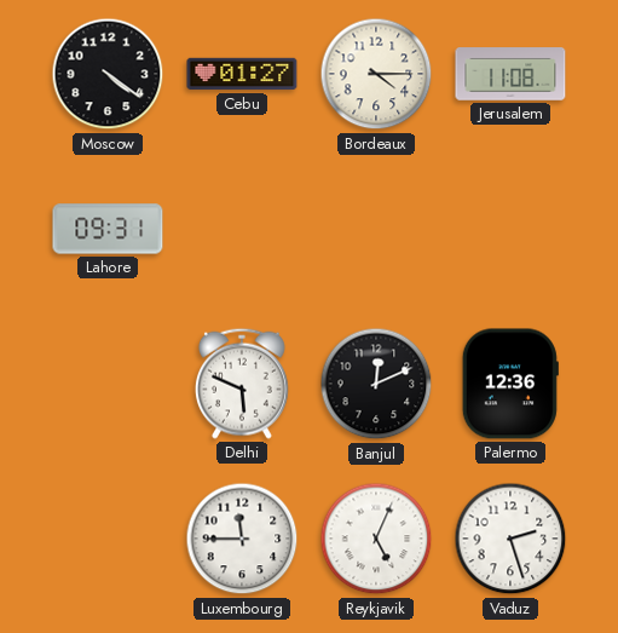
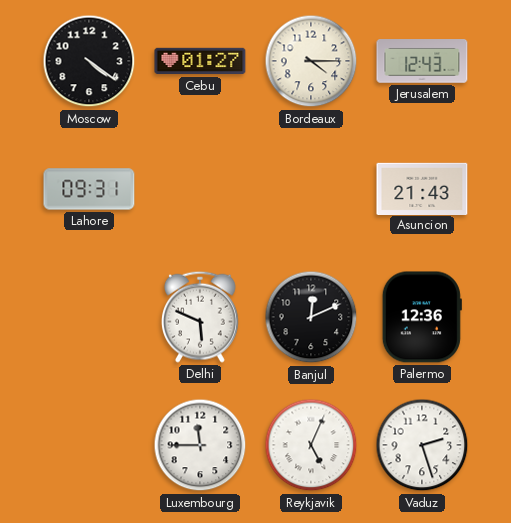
Jerusalem: 11:08 -> 12:43 (422, 61)
Asuncion: none -> 21:43 (422, 188)
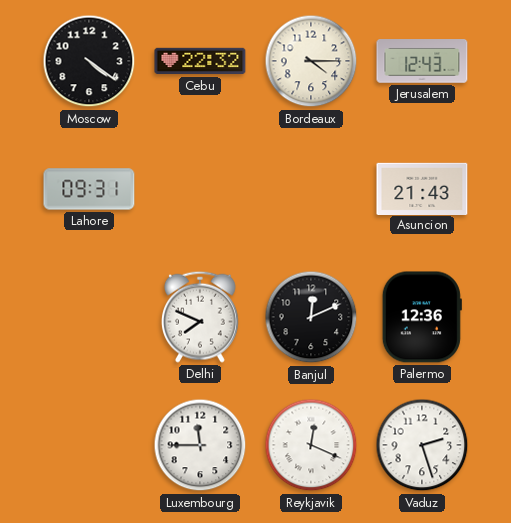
Cebu: 01:27 -> 22:32 (200, 61)
Delhi: 5:49 -> 7:49 (200, 317)
Reykjavik: 5:04 -> 12:19 (311, 445)
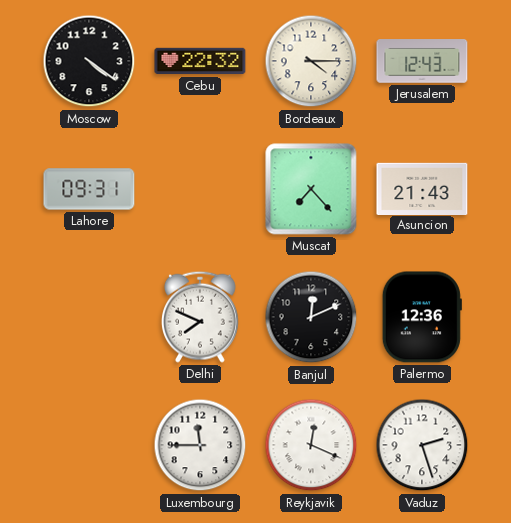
Muscat: none -> 7:23 (311, 189)
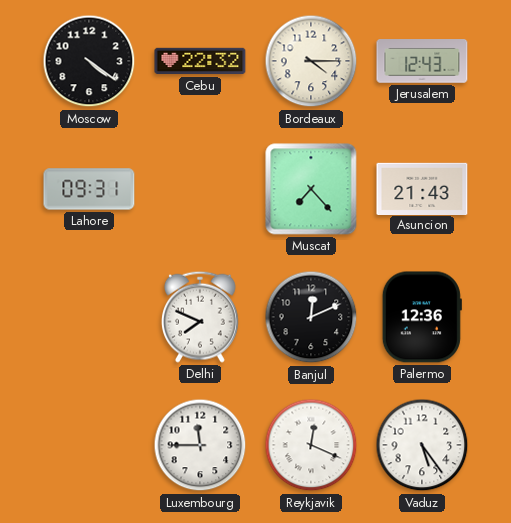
Vaduz: 2:27 -> 5:24 (422, 445)
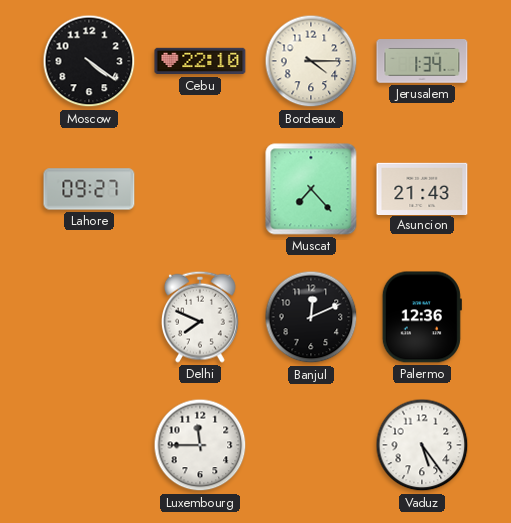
Cebu: 22:32 -> 22:10 (200, 61)
Jerusalem: 12:43 -> 1:34 (422, 61)
Lahore: 09:31 -> 09:27 (89, 189)
Reykjavik: 12:19 -> none (311, 445)
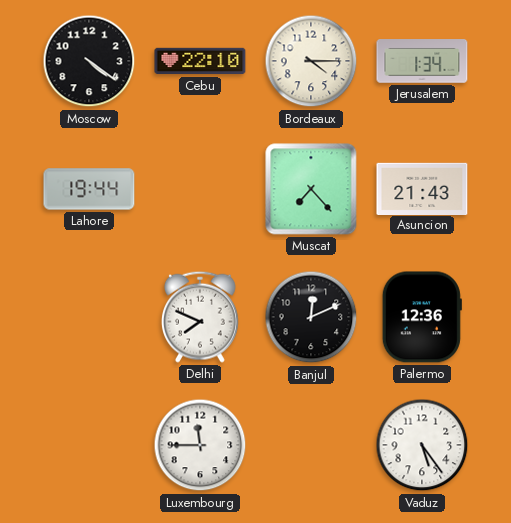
Lahore: 09:27 -> 19:44 (89, 189)
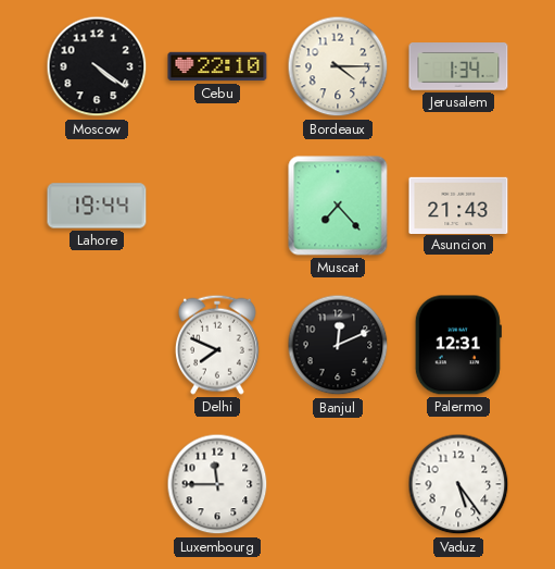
Palermo: 12:36 -> 12:31 (458, 345)
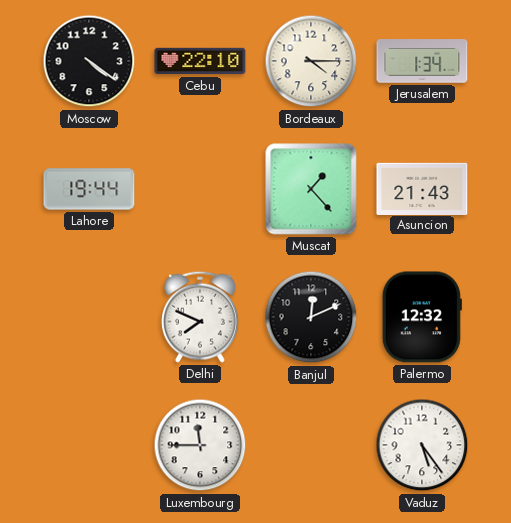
Muscat: 7:23 -> 1:23 (311, 189)
Palermo: 12:31 -> 12:32 (422, 317)
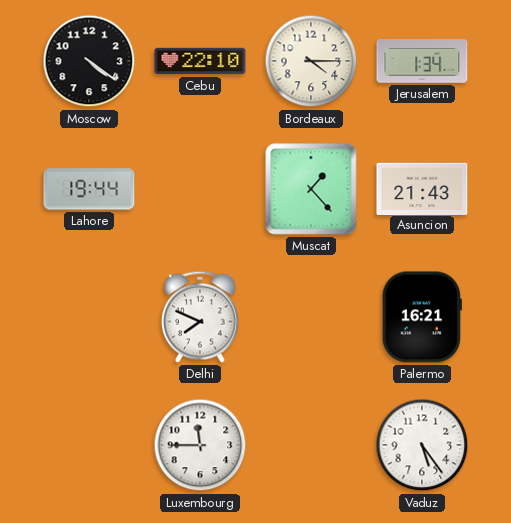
Banjul: 12:11 -> none (311, 317)
Palermo: 12:32 -> 16:21 (422, 317)
